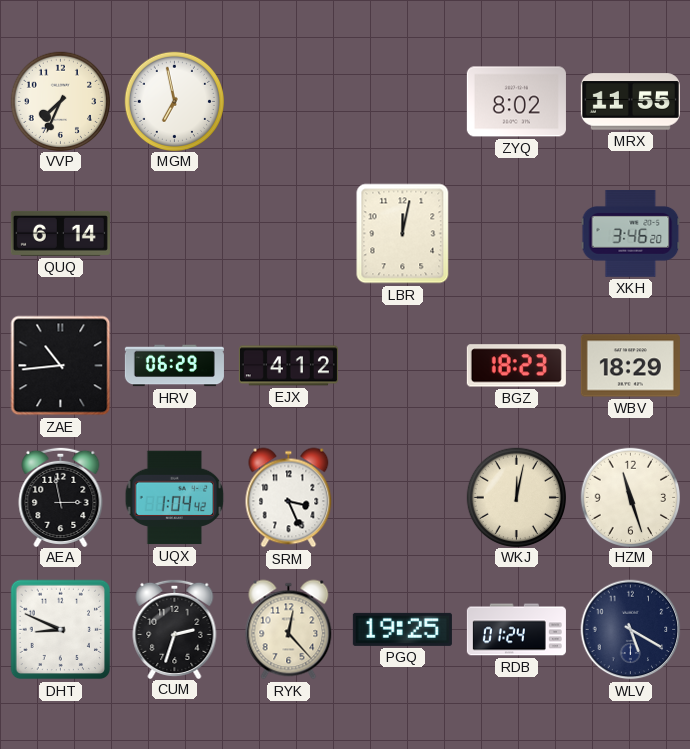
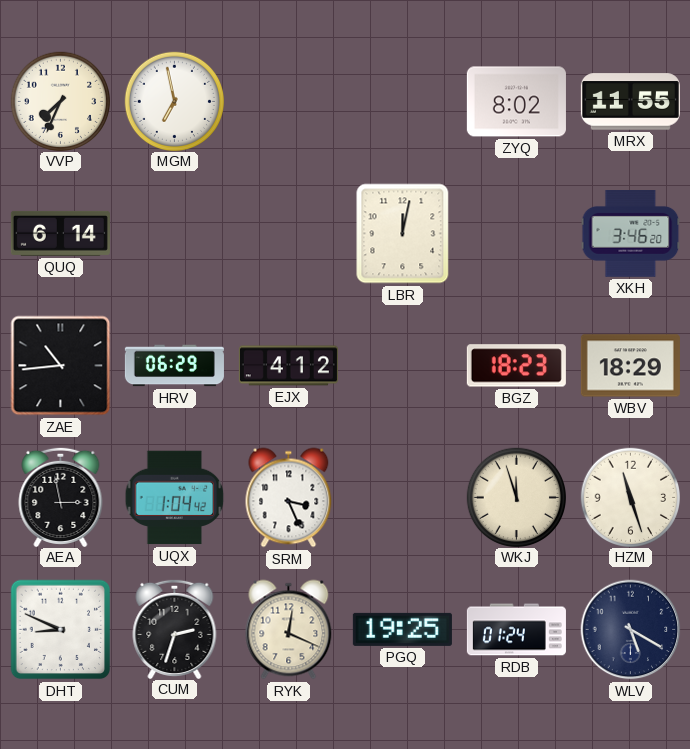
WKJ: 12:02 -> 11:57 (516, 497)
RYK: 12:23 -> 12:19 (289, 630)
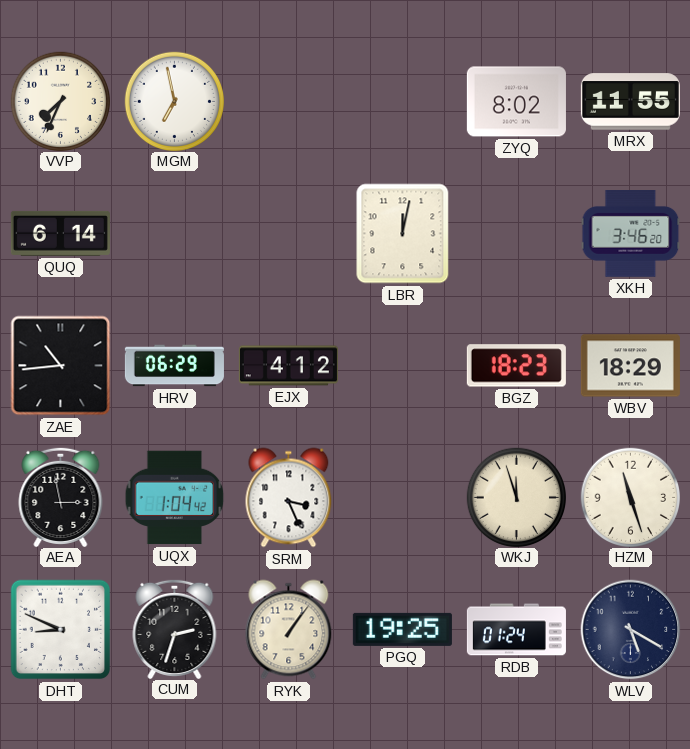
RYK: 12:19 -> 1:06 (289, 630)
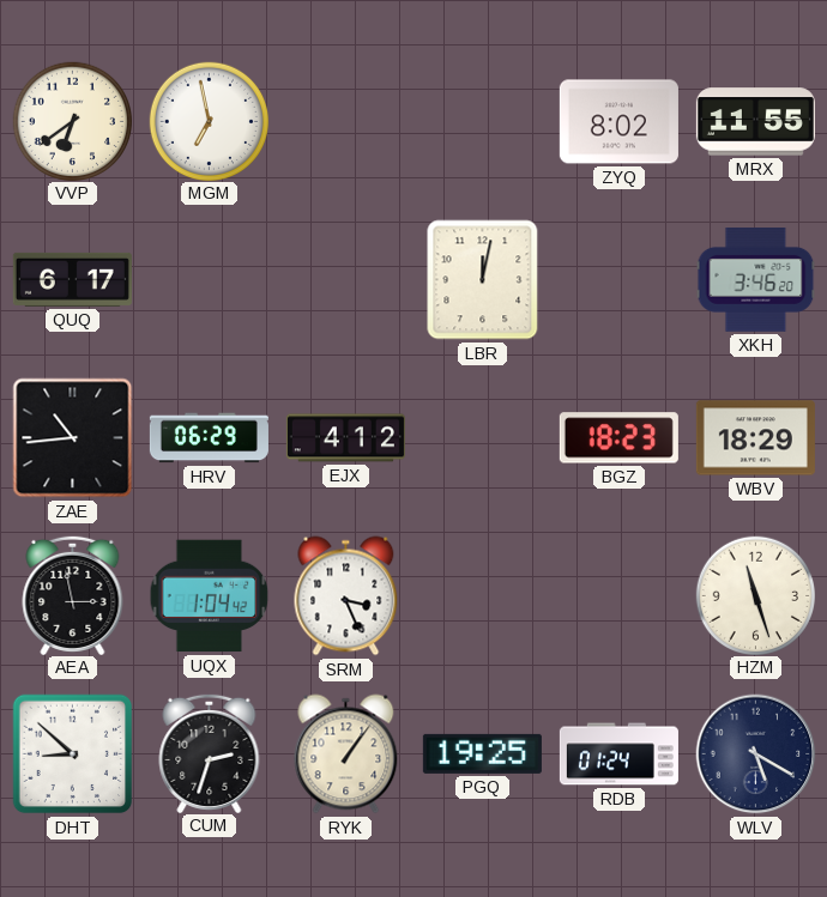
VVP: 7:34 -> 6:39 (72, 121)
QUQ: 6:14 -> 6:17 (72, 279)
WKJ: 11:57 -> none (516, 497)
DHT: 8:49 -> 8:52 (73, 754)
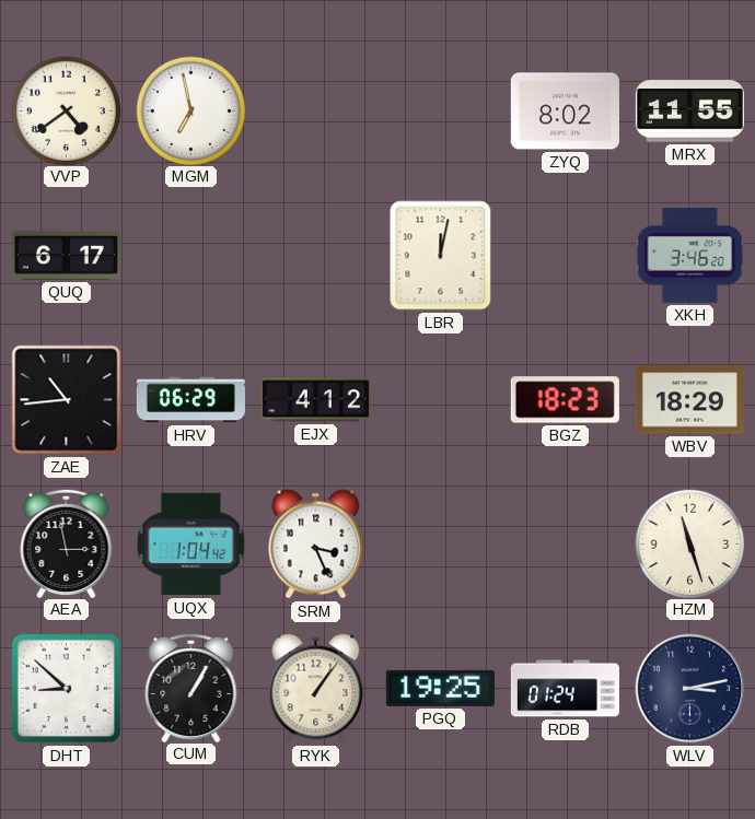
VVP: 6:39 -> 4:39 (66, 110)
CUM: 2:33 -> 1:05 (191, 687)
WLV: 5:20 -> 3:13 (690, 689)
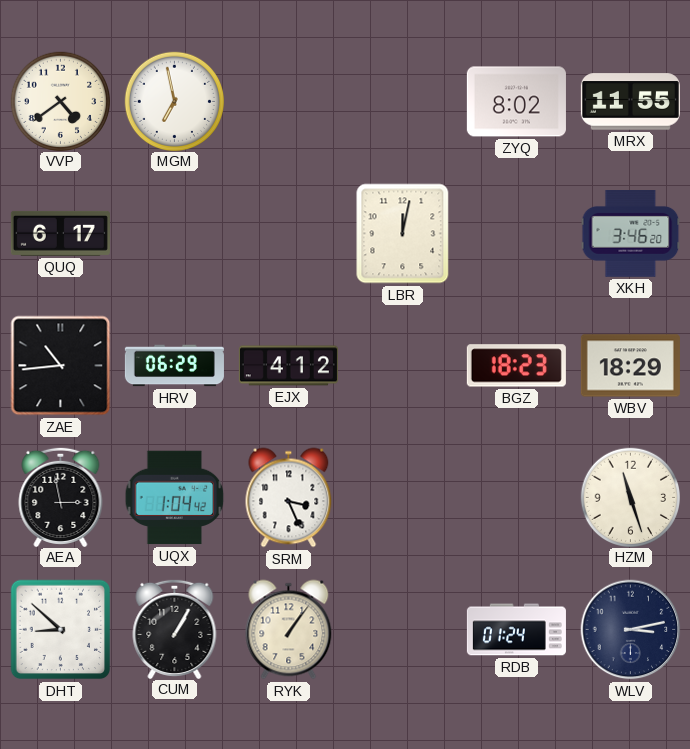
PGQ: 19:25 -> none (440, 688)
